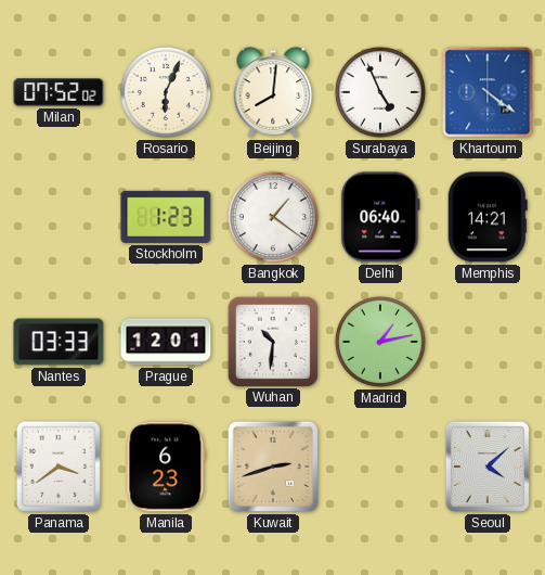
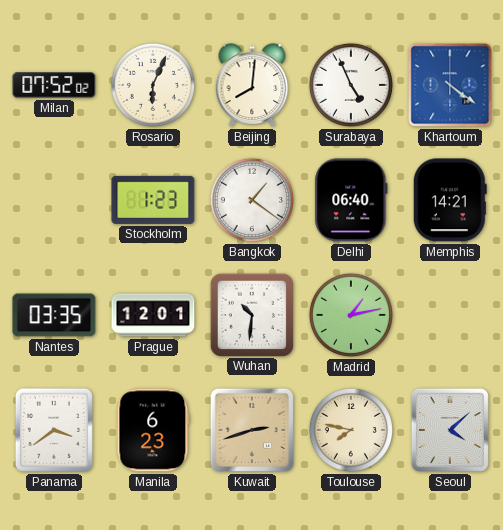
Nantes: 03:33 -> 03:35 (54, 315)
Toulouse: none -> 7:47 (351, 430)
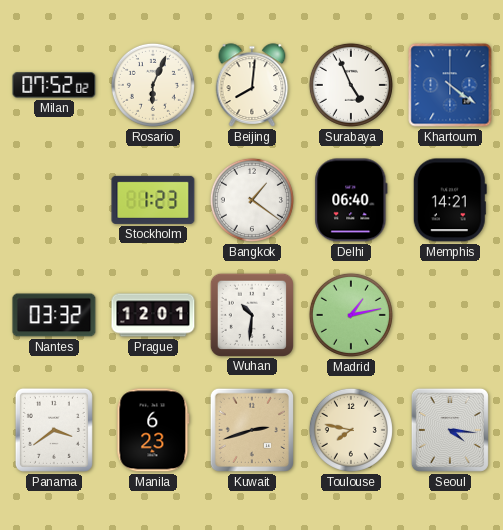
Nantes: 03:35 -> 03:32 (54, 315)
Seoul: 4:08 -> 4:16 (450, 430)
